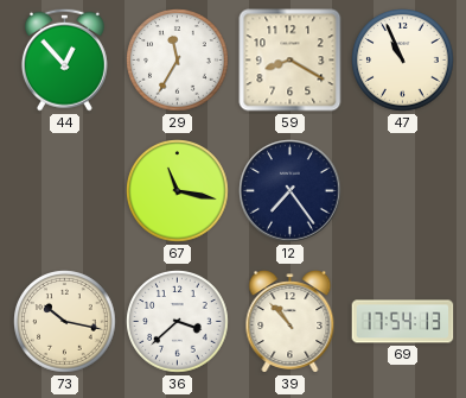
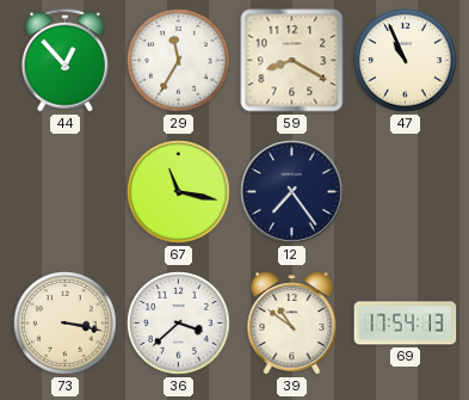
73: 10:17 -> 3:17 (66, 324)
39: 10:53 -> 10:51 (292, 324)
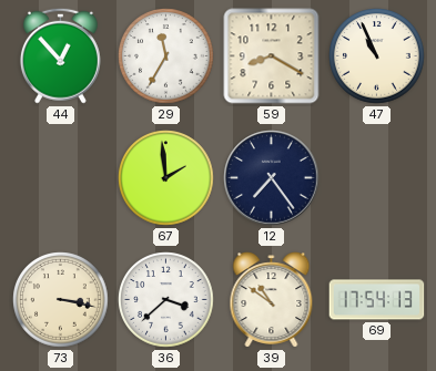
67: 11:17 -> 1:59 (166, 178)
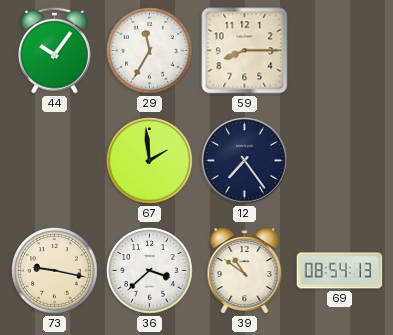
44: 12:53 -> 10:06 (54, 50)
59: 8:20 -> 8:15 (245, 51)
47: 10:56 -> none (377, 56)
73: 3:17 -> 9:17 (55, 271)
69: 17:54 -> 08:54 (340, 271)
